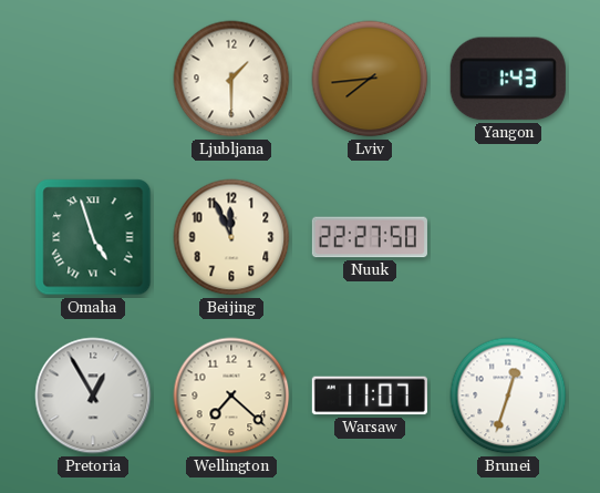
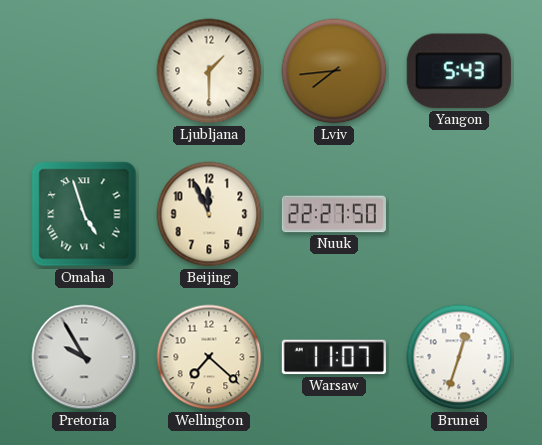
Yangon: 1:43 -> 5:43 (459, 71)
Pretoria: 12:55 -> 9:55 (84, 357)
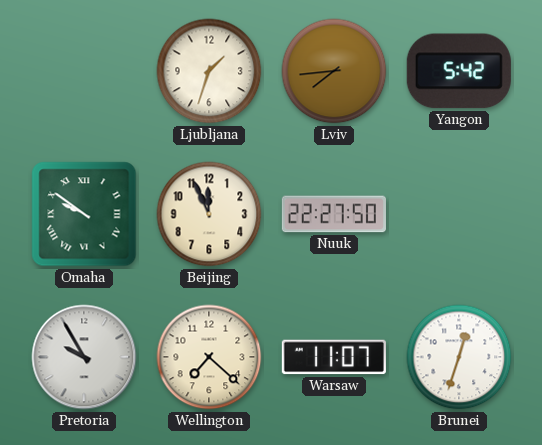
Ljubljana: 1:30 -> 1:33 (209, 71)
Yangon: 5:43 -> 5:42 (459, 71)
Omaha: 4:57 -> 9:51 (84, 214)
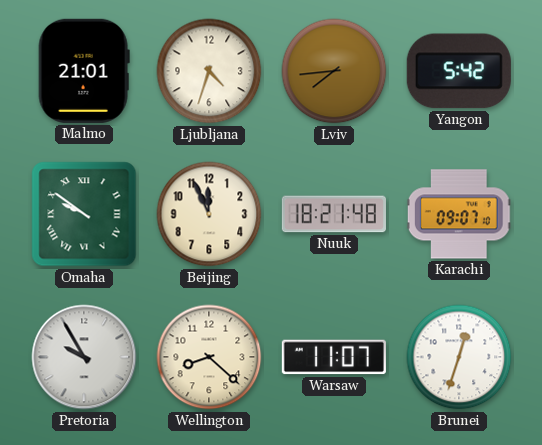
Malmo: none -> 21:01 (84, 71)
Ljubljana: 1:33 -> 4:33 (209, 71)
Nuuk: 22:27 -> 18:21 (334, 214)
Karachi: none -> 09:07 (459, 214)
Wellington: 7:22 -> 8:22 (209, 357)
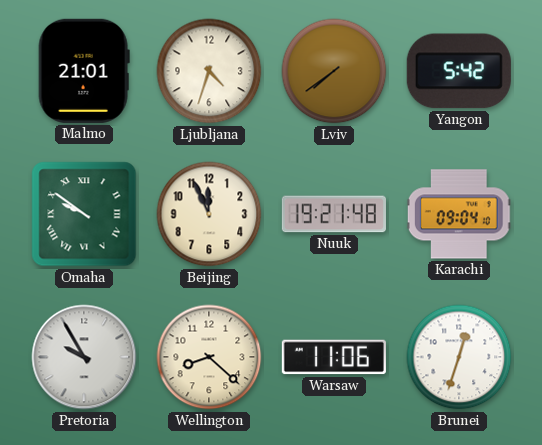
Lviv: 7:44 -> 7:39 (334, 71)
Nuuk: 18:21 -> 19:21 (334, 214)
Karachi: 09:07 -> 09:04 (459, 214)
Warsaw: 11:07 -> 11:06 (334, 357)
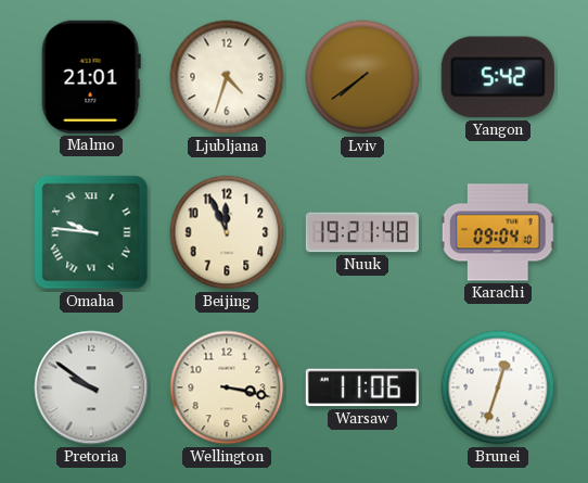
Omaha: 9:51 -> 9:46 (91, 232)
Pretoria: 9:55 -> 9:51 (91, 387)
Wellington: 8:22 -> 3:17 (227, 387)
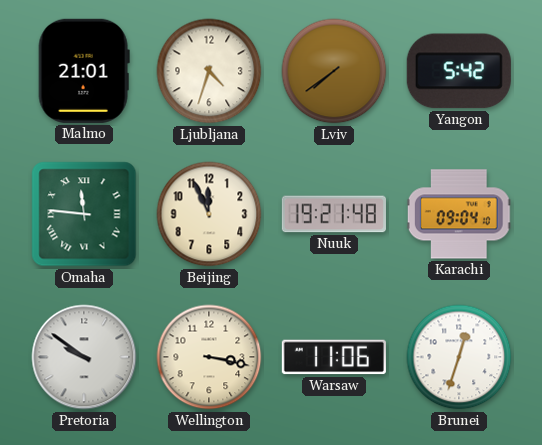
Omaha: 9:46 -> 11:46 (84, 214)
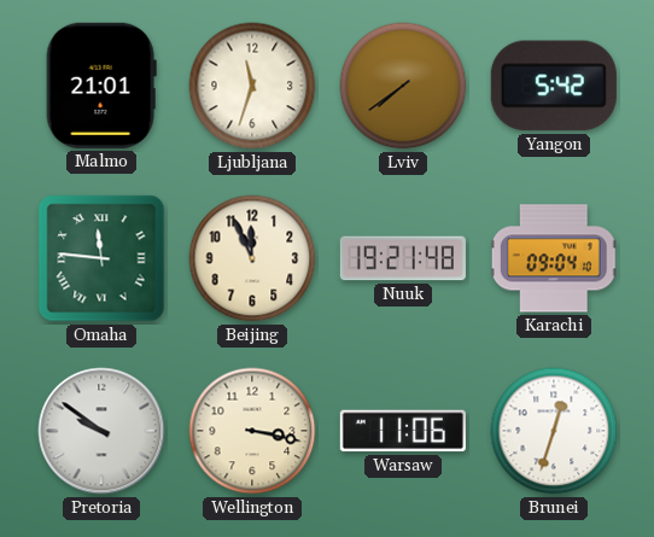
Ljubljana: 4:33 -> 11:33 (252, 86)
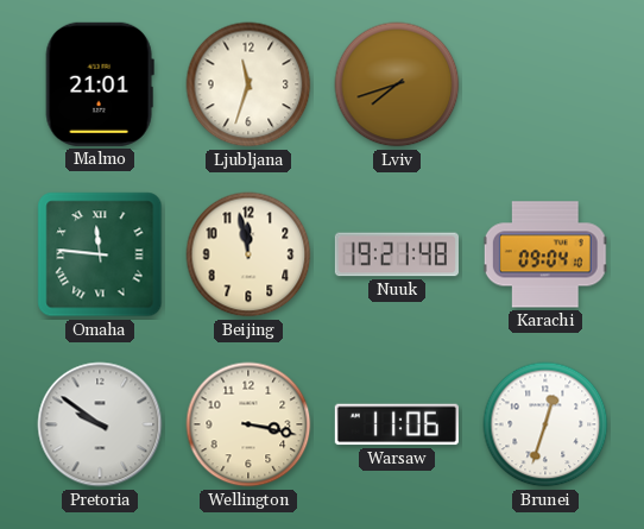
Lviv: 7:39 -> 7:42 (397, 84)
Yangon: 5:42 -> none (554, 86)
Beijing: 11:56 -> 11:58 (248, 254)
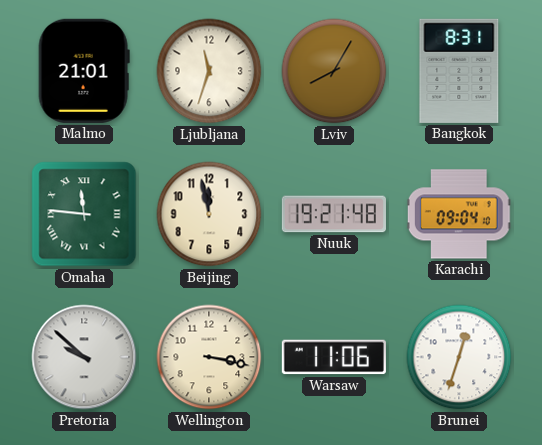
Lviv: 7:42 -> 8:05 (334, 71)
Bangkok: none -> 8:31 (459, 71)
Pretoria: 9:51 -> 9:52 (84, 357)
